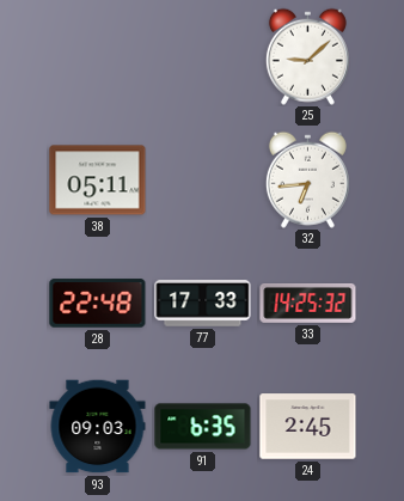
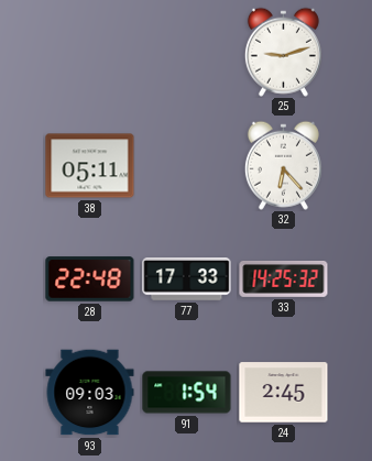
25: 9:08 -> 9:12 (283, 52)
32: 6:44 -> 6:23 (283, 165)
91: 6:35 -> 1:54 (187, 393)
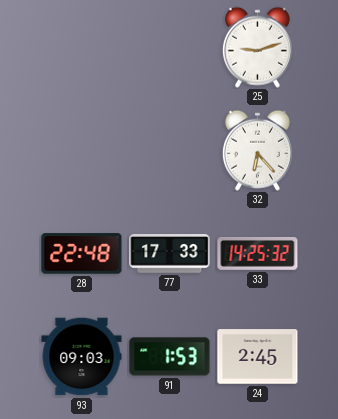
38: 05:11 -> none (90, 166)
91: 1:54 -> 1:53 (170, 357)
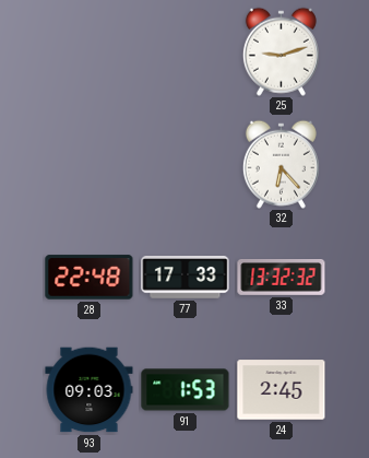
33: 14:25 -> 13:32 (282, 278)
